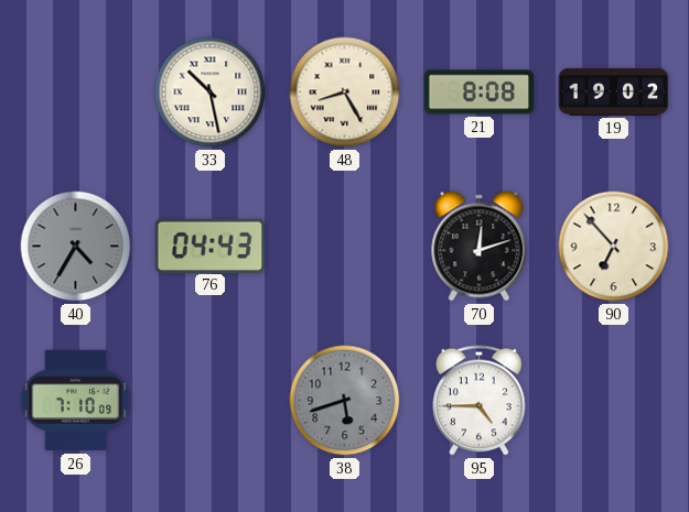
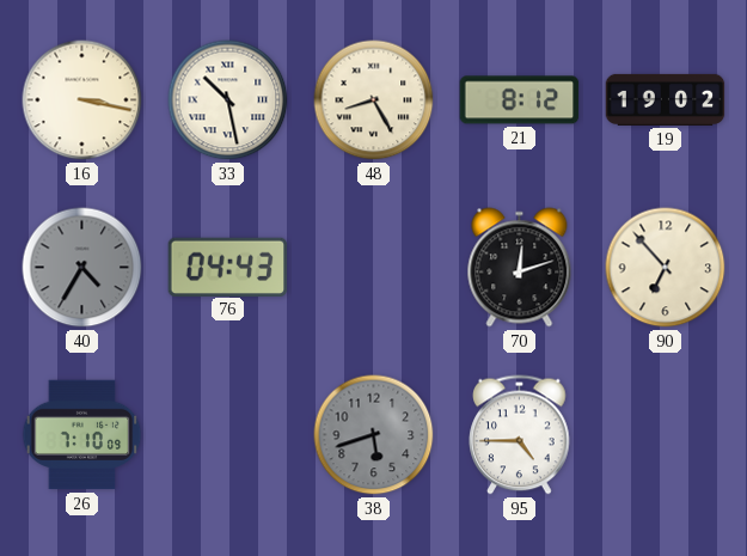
16: none -> 3:17 (82, 100)
21: 8:08 -> 8:12 (520, 100)
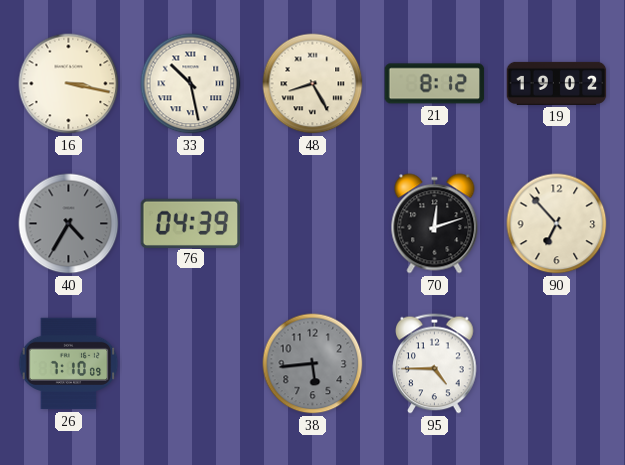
76: 04:43 -> 04:39 (191, 223)
38: 5:42 -> 5:44 (313, 364)
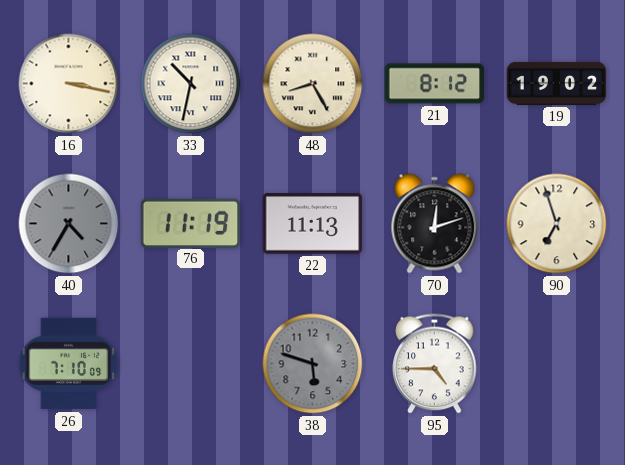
33: 10:28 -> 10:32 (191, 84)
76: 04:39 -> 11:19 (191, 223)
22: none -> 11:13 (313, 224)
90: 6:53 -> 6:57 (557, 224)
38: 5:44 -> 5:48 (313, 364)
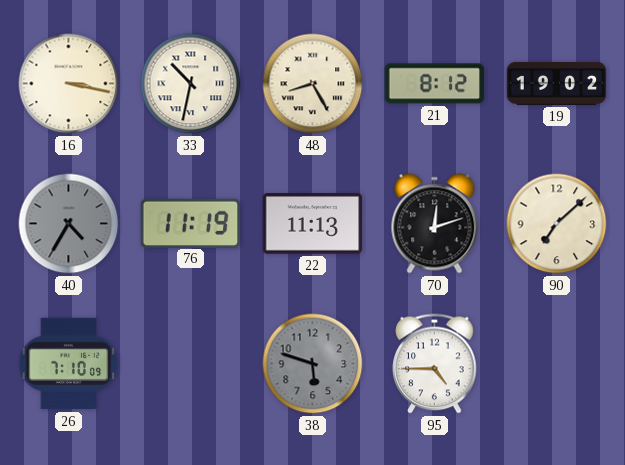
90: 6:57 -> 7:08 (557, 224)
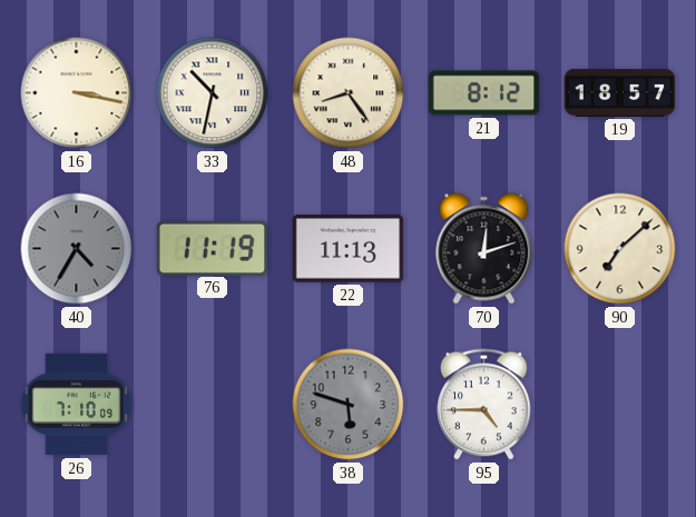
48: 8:25 -> 8:24 (349, 93)
19: 19:02 -> 18:57 (620, 92)
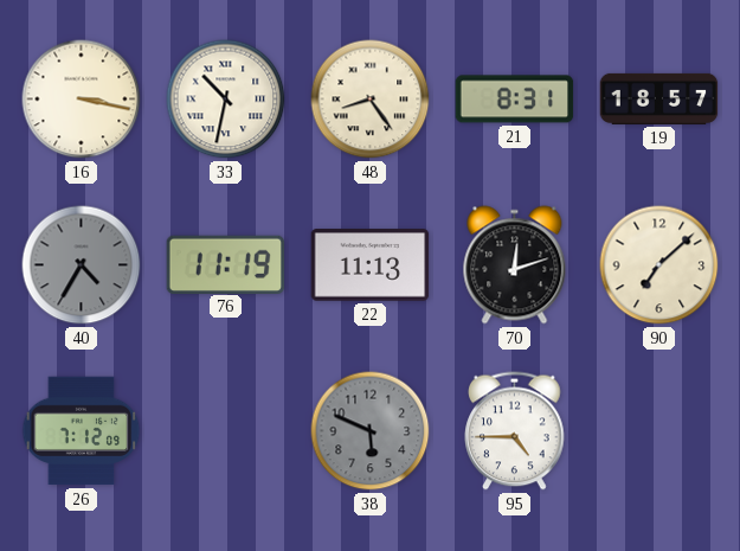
21: 8:12 -> 8:31 (515, 100)
26: 7:10 -> 7:12 (82, 431)
38: 5:48 -> 5:49 (371, 431)
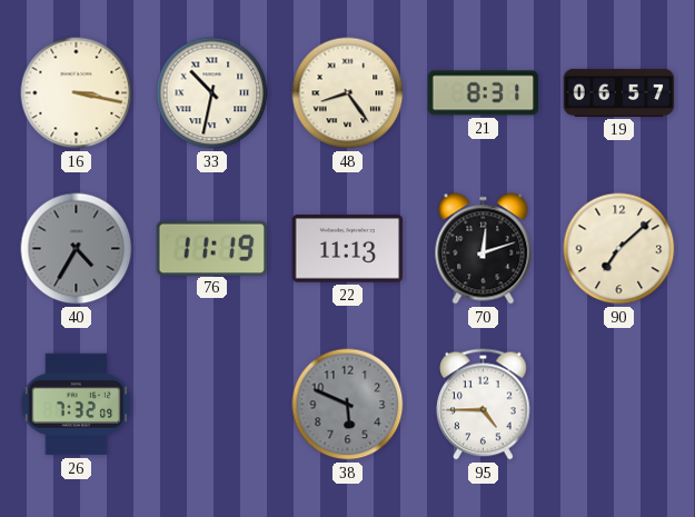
19: 18:57 -> 06:57 (619, 92)
26: 7:12 -> 7:32 (77, 405)
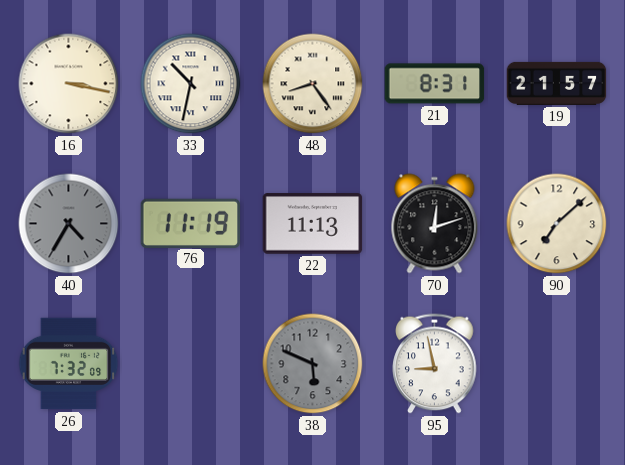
19: 06:57 -> 21:57 (557, 83)
95: 4:45 -> 8:58 (435, 364)
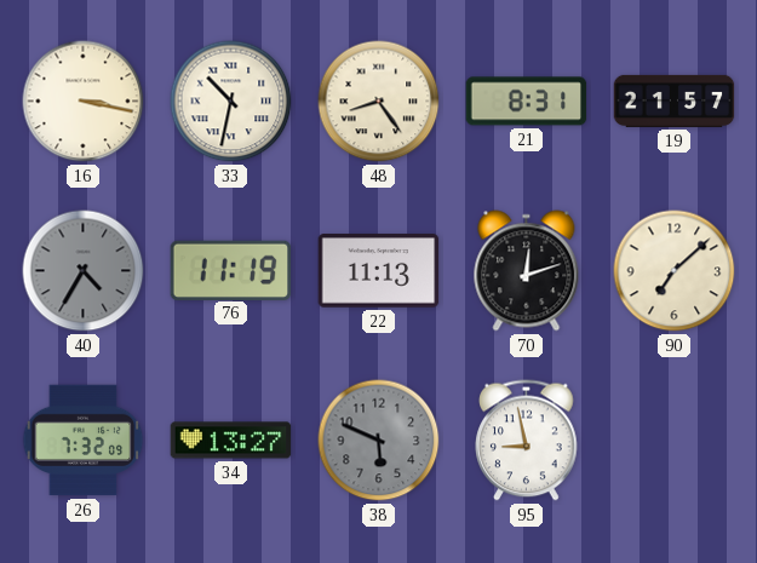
34: none -> 13:27 (231, 441)
